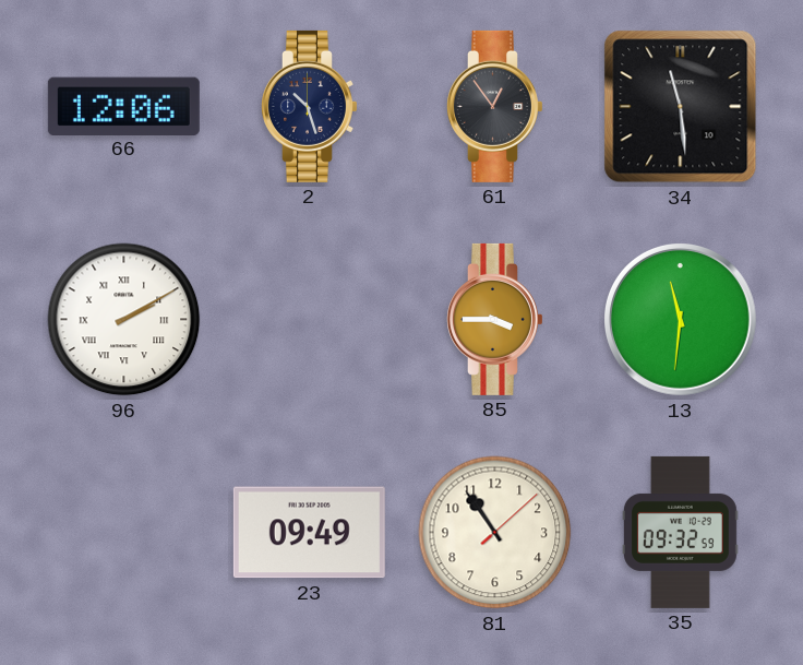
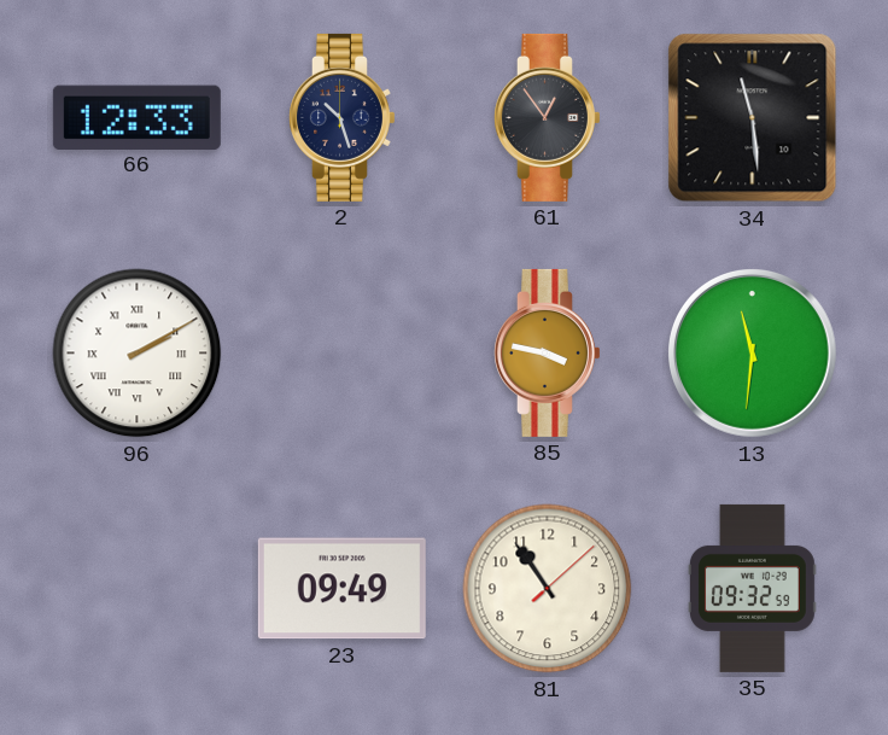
66: 12:06 -> 12:33 (136, 117)
85: 3:45 -> 3:47 (547, 352)
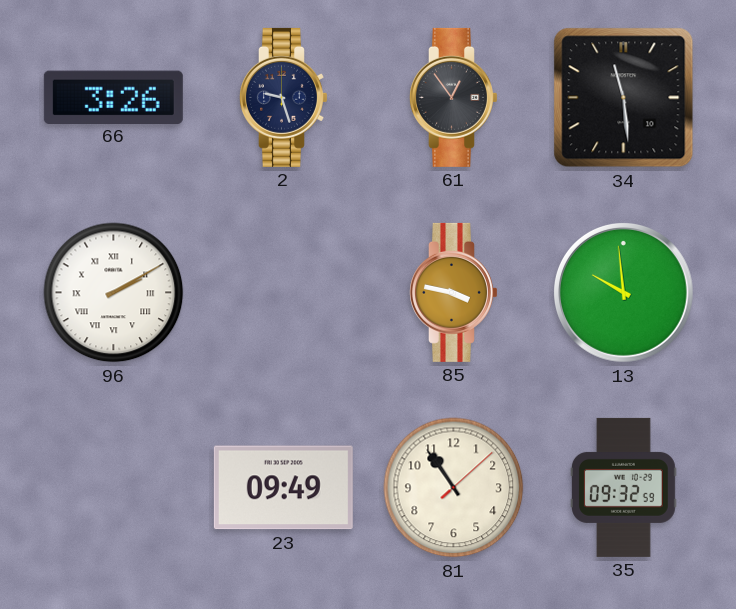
66: 12:33 -> 3:26 (113, 97)
2: 10:27 -> 9:27 (283, 97)
13: 11:31 -> 9:59 (624, 293)
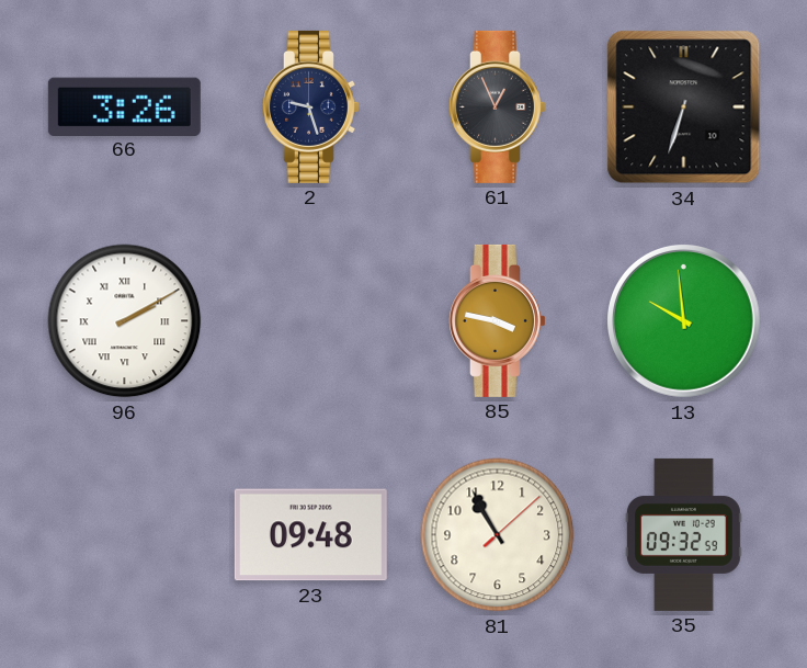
61: 12:54 -> 12:56 (497, 106)
34: 11:29 -> 6:33 (684, 107)
23: 09:49 -> 09:48 (310, 535)
81: 10:54 -> 10:55 (498, 535)
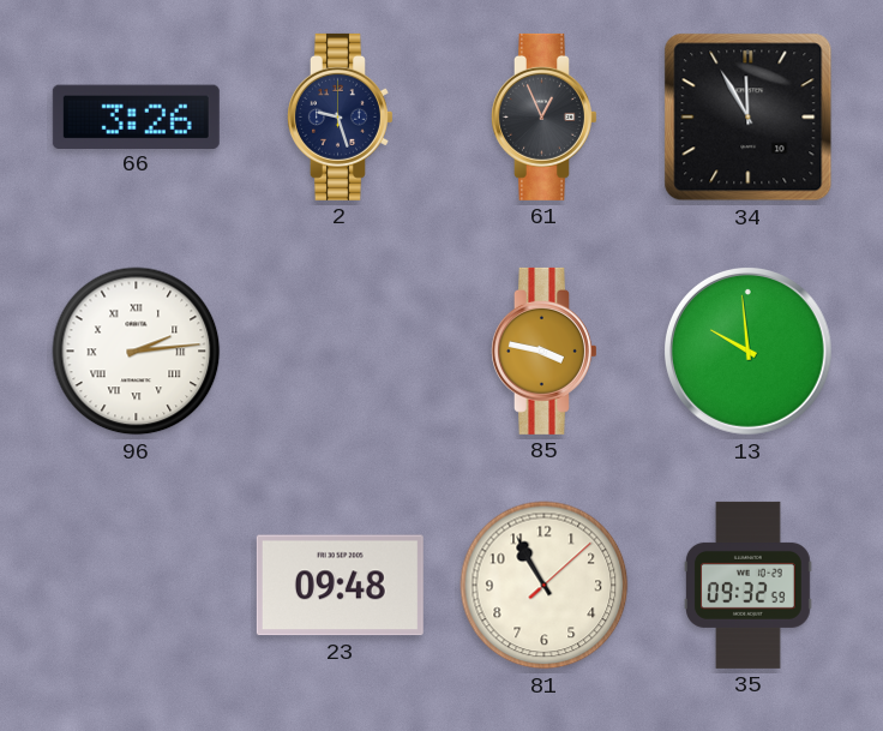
34: 6:33 -> 11:55 (749, 118)
96: 2:10 -> 2:14 (137, 352)
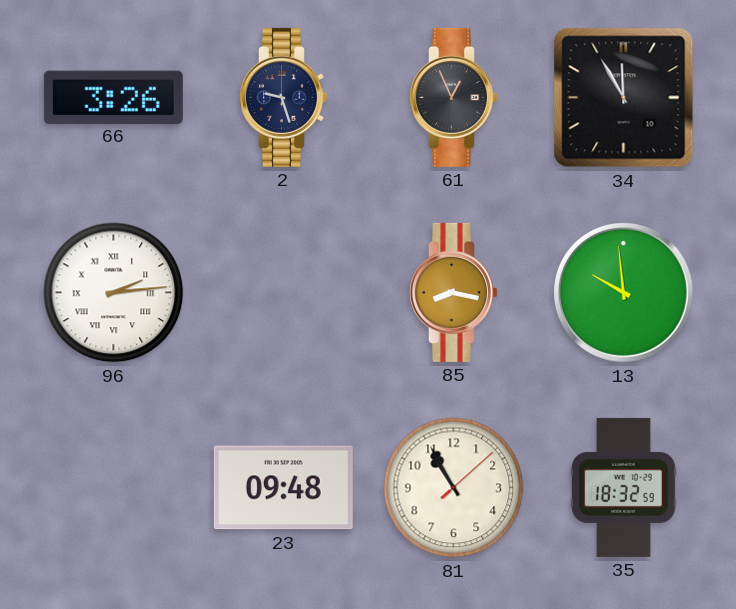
85: 3:47 -> 8:17 (453, 292)
35: 09:32 -> 18:32 (623, 487)
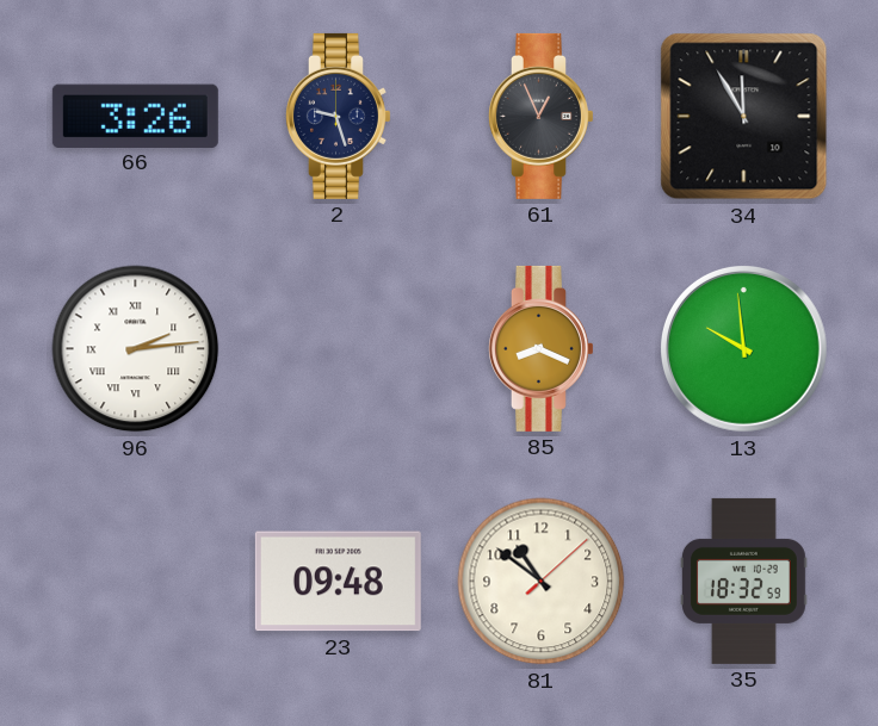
85: 8:17 -> 8:19 (540, 348)
81: 10:55 -> 10:51 (542, 582)
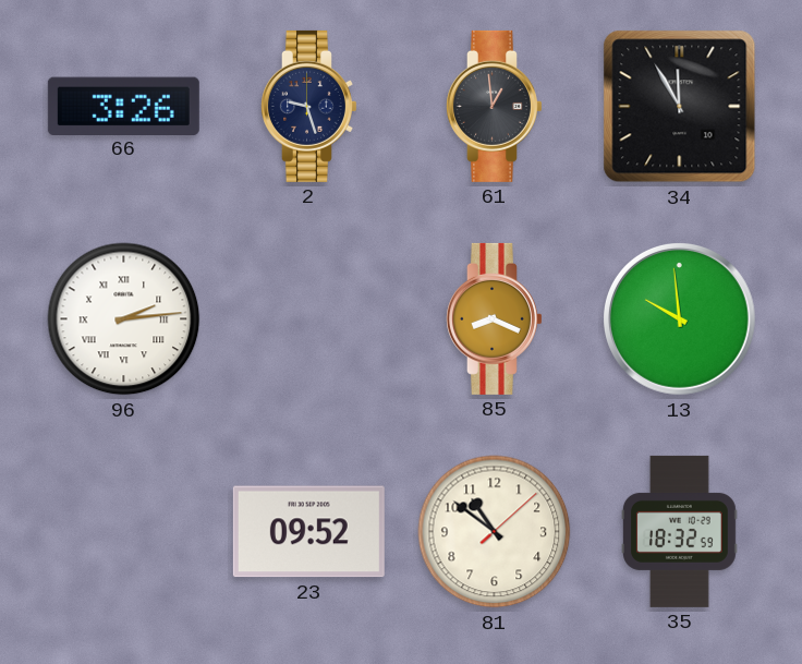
61: 12:56 -> 12:59 (494, 106)
23: 09:48 -> 09:52 (308, 532)
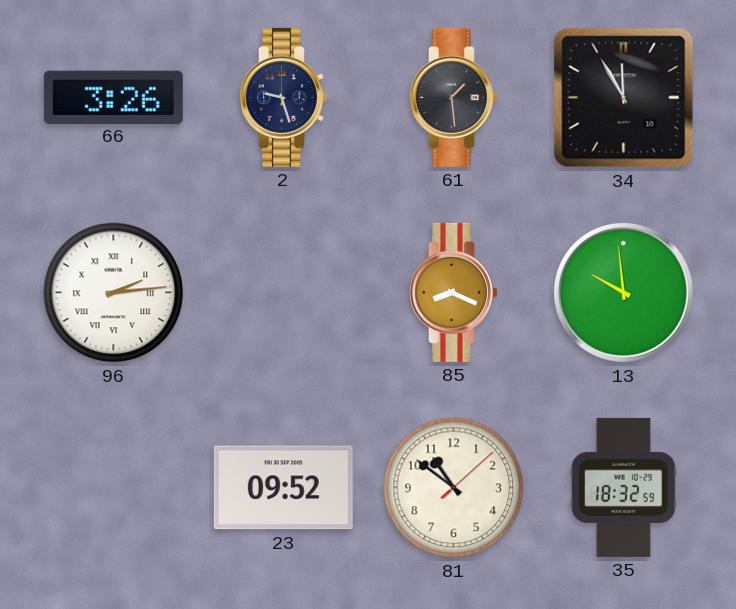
61: 12:59 -> 1:29 (453, 97)
